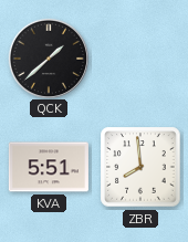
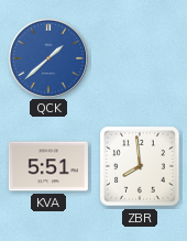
QCK dial: black -> blue (47, 57)
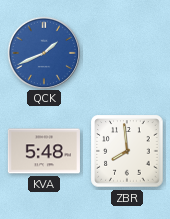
QCK: 1:38 -> 1:41 (43, 52)
KVA: 5:51 -> 5:48 (44, 151)
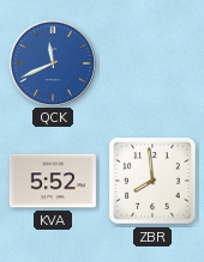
QCK: 1:41 -> 11:41 (52, 62)
KVA: 5:48 -> 5:52 (53, 181)
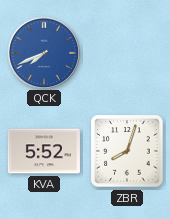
QCK: 11:41 -> 7:41 (43, 52)
ZBR: 7:59 -> 8:03 (127, 151)
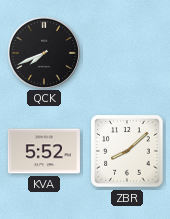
QCK dial: blue -> black (43, 52)
ZBR: 8:03 -> 8:08 (127, 151)
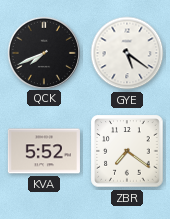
GYE: none -> 5:21 (127, 53)
ZBR: 8:08 -> 7:21 (127, 151)
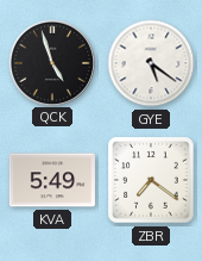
QCK: 7:41 -> 4:57 (51, 62)
KVA: 5:52 -> 5:49 (52, 180)
